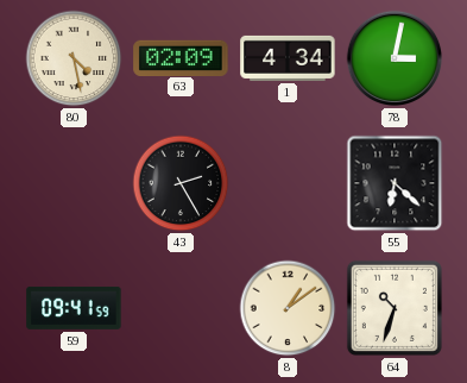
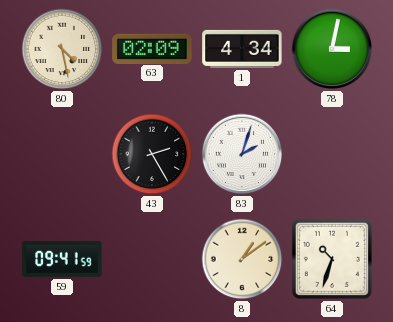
83: none -> 2:03 (242, 154)
55: 6:22 -> none (395, 183)
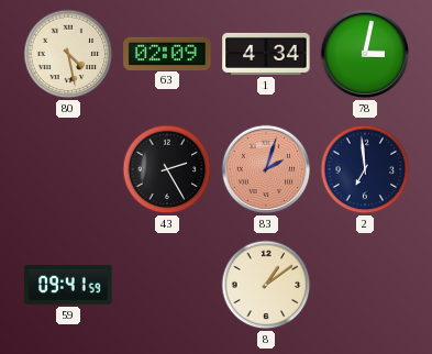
83 dial: white -> salmon (266, 169)
2: none -> 6:59 (365, 169)
64: 10:33 -> none (332, 259)
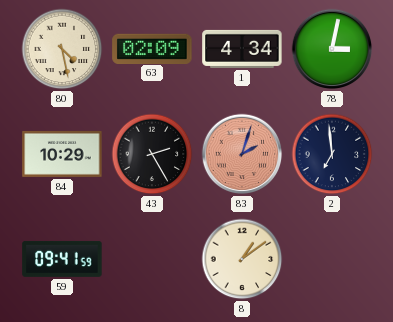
84: none -> 10:29 (62, 154)
